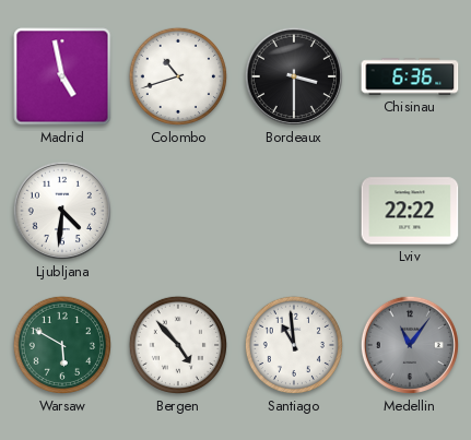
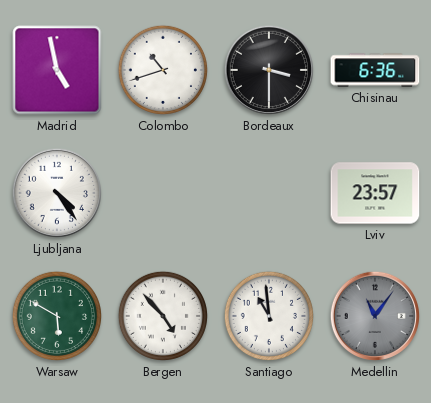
Ljubljana: 4:31 -> 4:24 (57, 193)
Lviv: 22:22 -> 23:57 (375, 193)
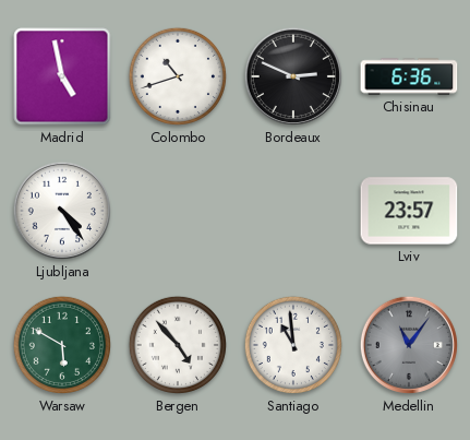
Bordeaux: 3:30 -> 2:49 (293, 76)
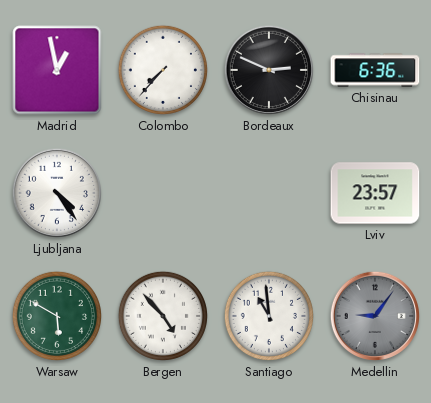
Madrid: 4:58 -> 12:58 (57, 70)
Colombo: 10:42 -> 7:37 (163, 70)
Medellin: 11:06 -> 9:06 (375, 316)
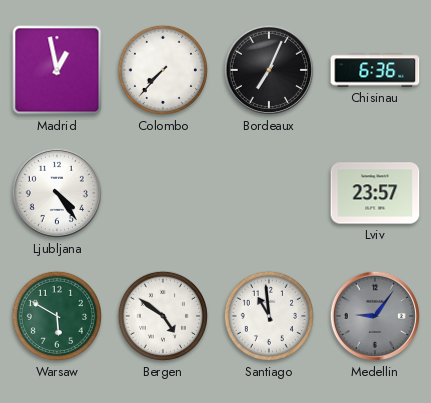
Bordeaux: 2:49 -> 7:04 (269, 70)
Bergen: 4:53 -> 4:51 (163, 316)
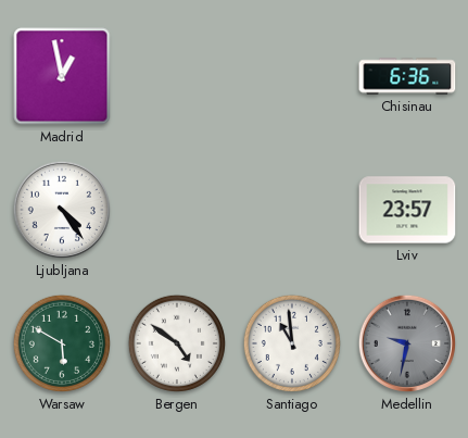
Colombo: 7:37 -> none (163, 70)
Bordeaux: 7:04 -> none (269, 70)
Medellin: 9:06 -> 9:32 (407, 343)
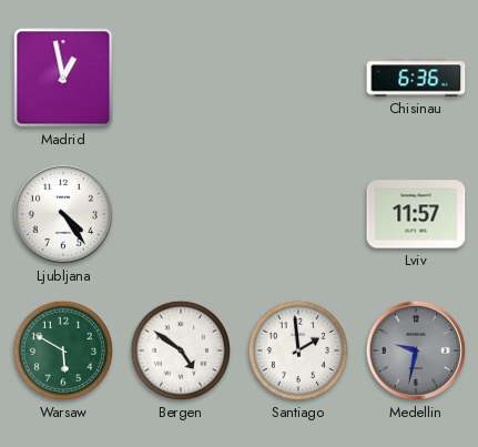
Lviv: 23:57 -> 11:57 (416, 214)
Santiago: 10:59 -> 1:59 (298, 351)
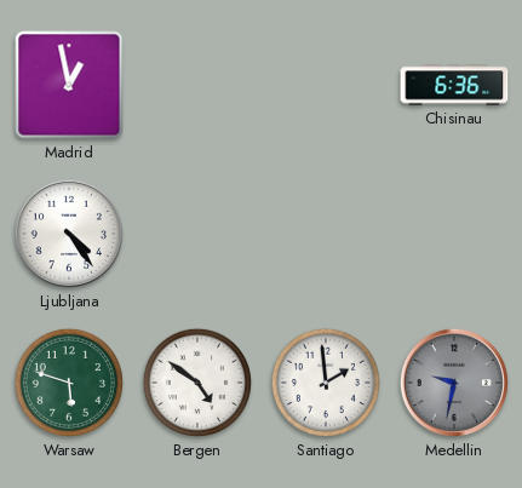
Lviv: 11:57 -> none (416, 214)
Warsaw: 5:50 -> 5:48 (69, 383)
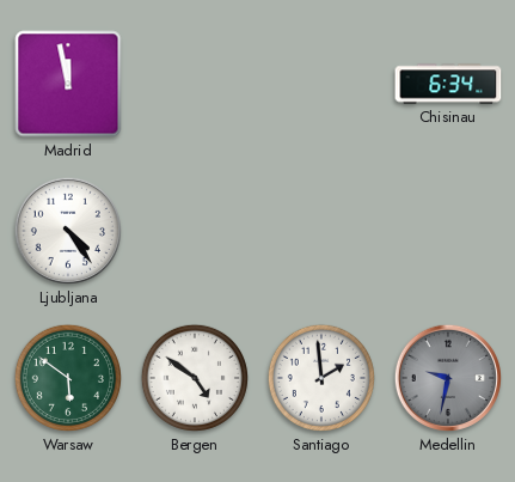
Madrid: 12:58 -> 11:58 (68, 84)
Chisinau: 6:36 -> 6:34 (448, 84)
Warsaw: 5:48 -> 5:51 (68, 378)
